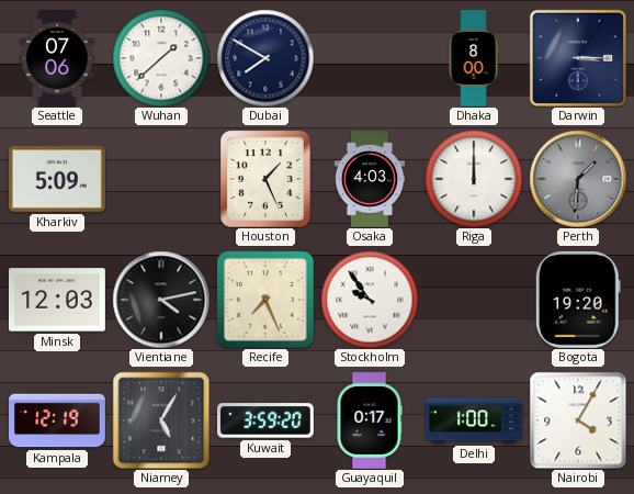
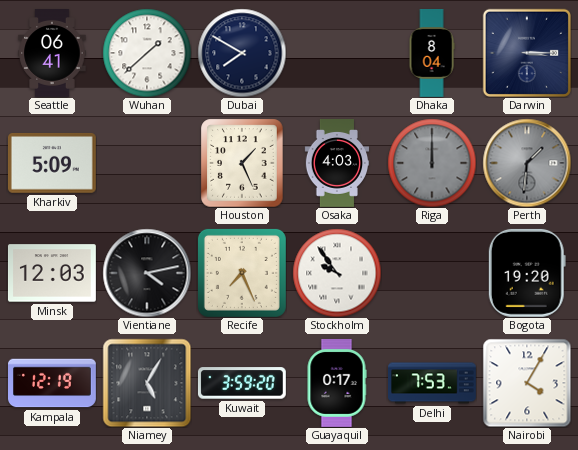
Seattle: 07:06 -> 06:41 (52, 54)
Dhaka: 8:00 -> 8:04 (432, 54)
Riga dial: white -> grey (432, 163)
Delhi: 1:00 -> 7:53 (433, 383)
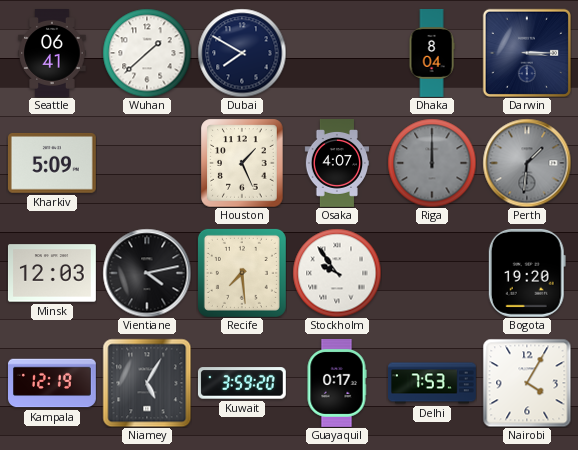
Osaka: 4:03 -> 4:07 (337, 164)
Recife: 7:26 -> 7:29 (242, 273)
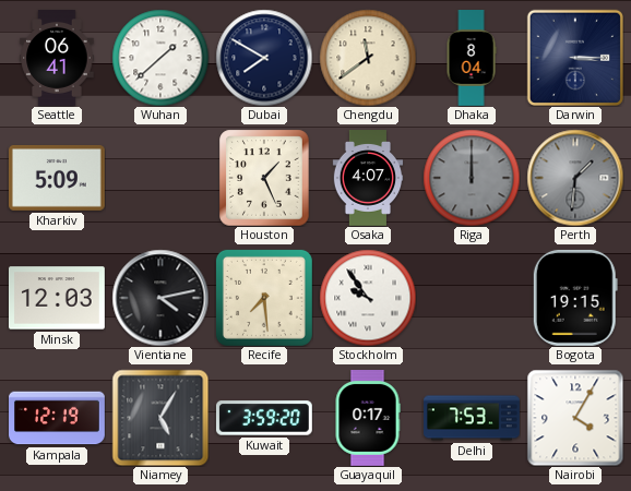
Chengdu: none -> 11:39 (368, 58)
Bogota: 19:20 -> 19:15 (575, 298)
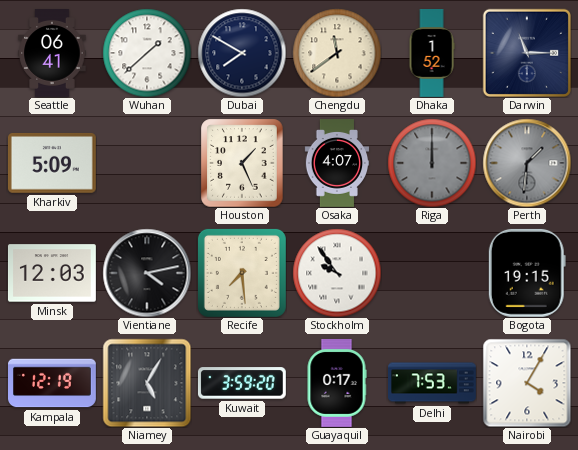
Dhaka: 8:04 -> 1:52 (432, 54)
Darwin: 3:15 -> 11:15 (527, 53)
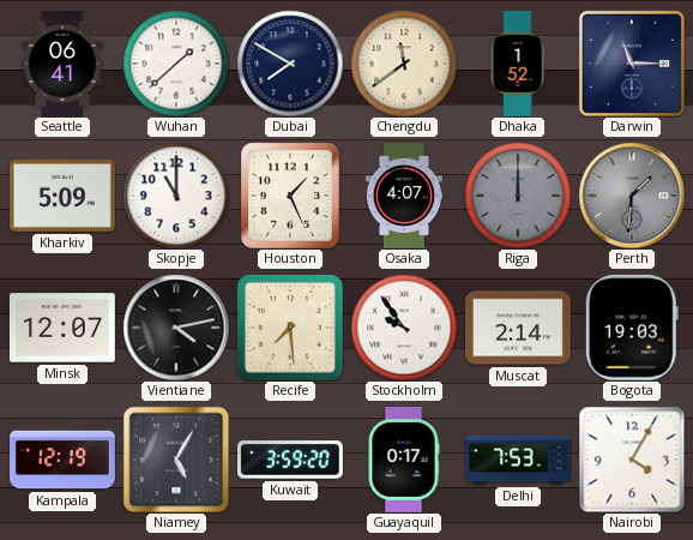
Skopje: none -> 11:00 (176, 196)
Minsk: 12:03 -> 12:07 (62, 328)
Muscat: none -> 2:14 (518, 328)
Bogota: 19:15 -> 19:03 (632, 328)
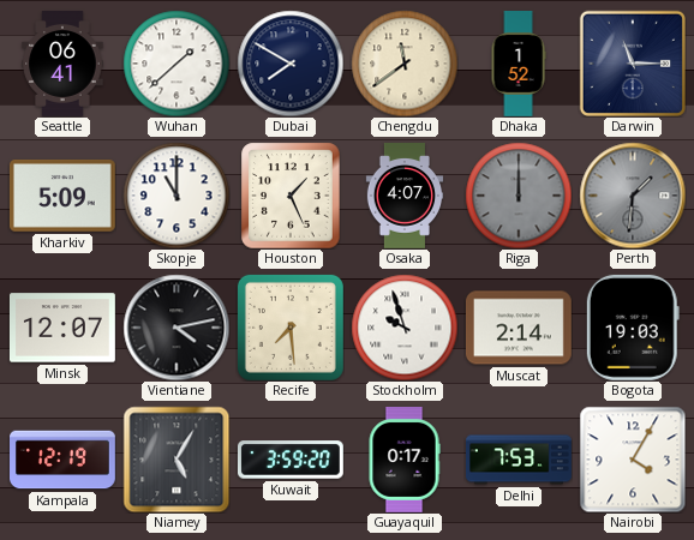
Stockholm: 9:54 -> 9:57 (405, 328)
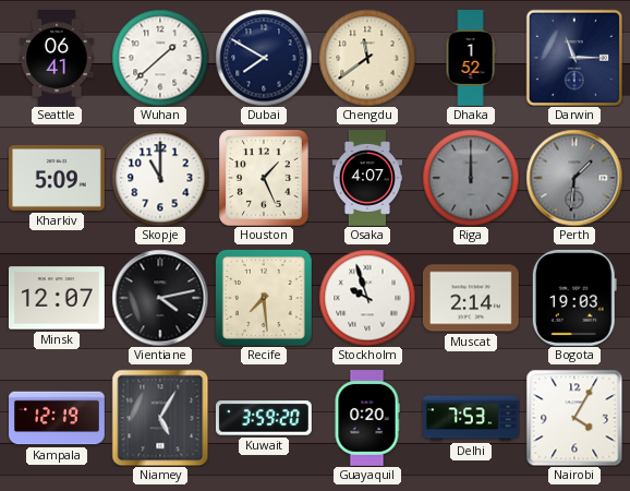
Guayaquil: 0:17 -> 0:20 (367, 419)
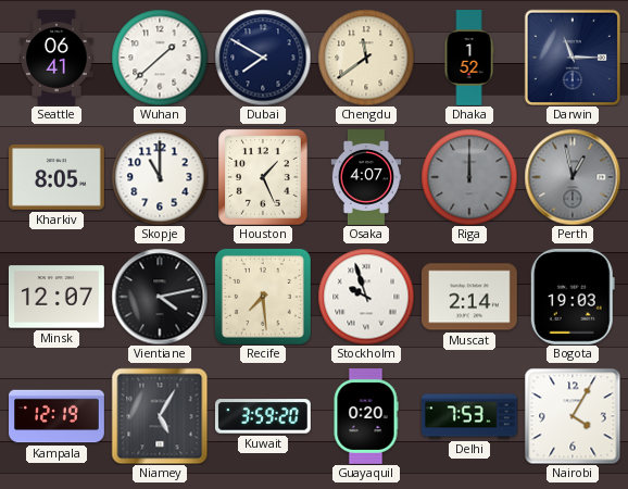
Kharkiv: 5:09 -> 8:05 (56, 177)
Perth: 1:31 -> 12:58 (573, 177)
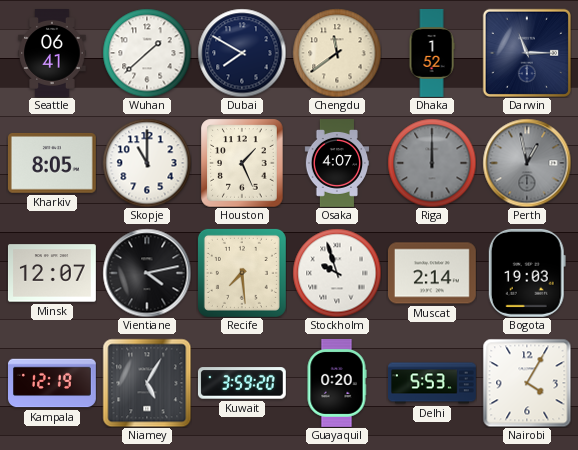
Delhi: 7:53 -> 5:53 (433, 383)
